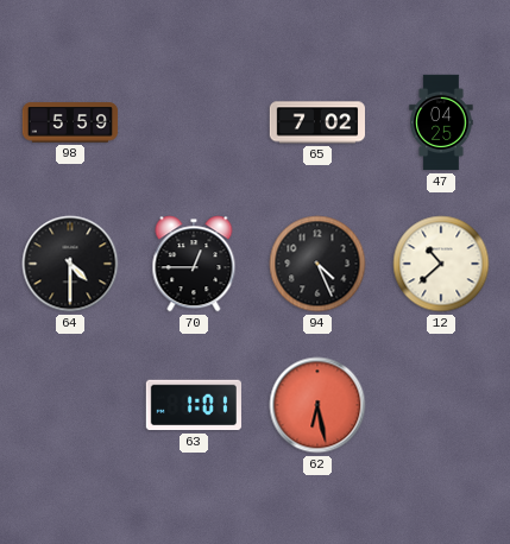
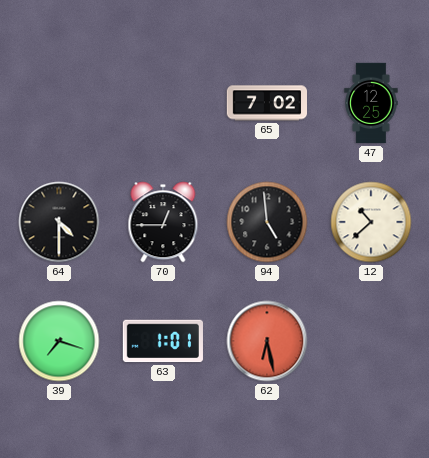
98: 5:59 -> none (70, 122)
47: 04:25 -> 12:25 (371, 103)
94: 4:26 -> 4:59 (267, 222)
39: none -> 7:18 (59, 341)
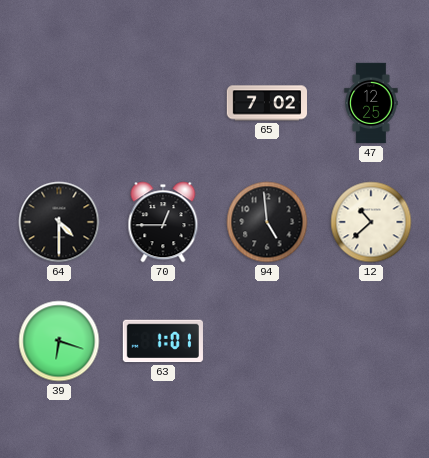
39: 7:18 -> 6:18 (59, 341)
62: 6:28 -> none (267, 341)
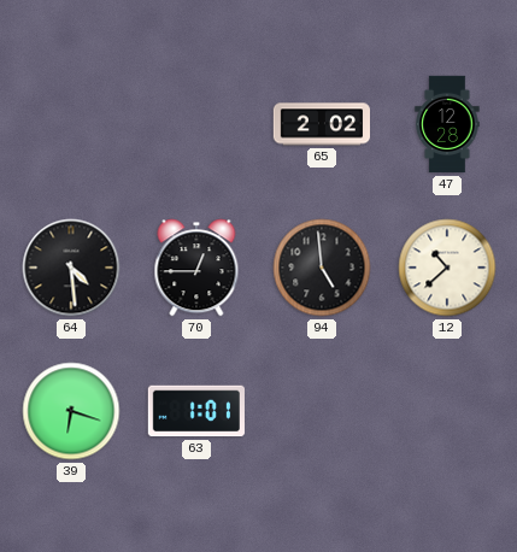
65: 7:02 -> 2:02 (321, 124)
47: 12:25 -> 12:28 (447, 124)
64: 4:30 -> 4:29 (71, 268)
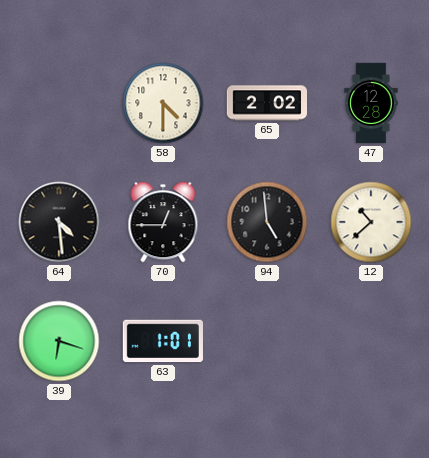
58: none -> 4:30 (163, 103)
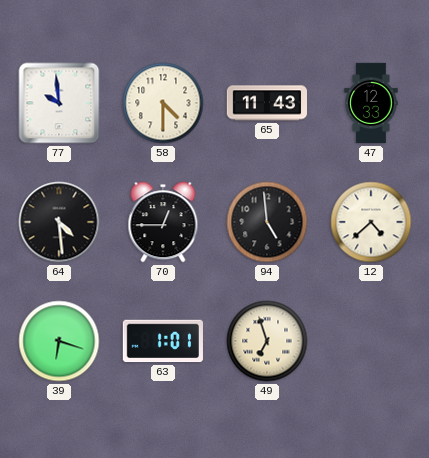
77: none -> 9:59 (59, 103)
65: 2:02 -> 11:43 (266, 103)
47: 12:28 -> 12:33 (371, 103)
12: 10:38 -> 4:38 (371, 222)
49: none -> 6:57 (267, 341)
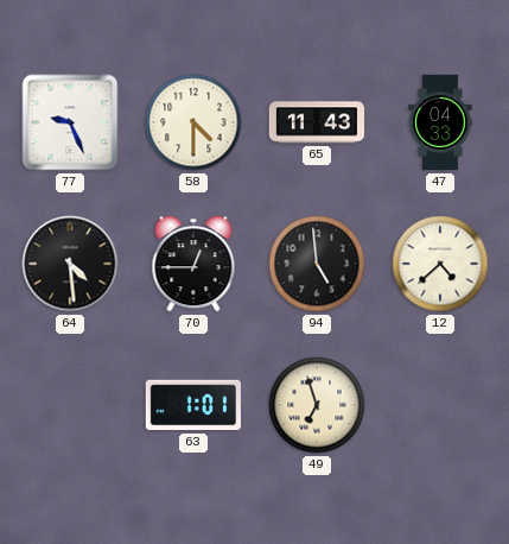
77: 9:59 -> 9:26 (70, 122)
47: 12:33 -> 04:33 (440, 122)
39: 6:18 -> none (59, 341)
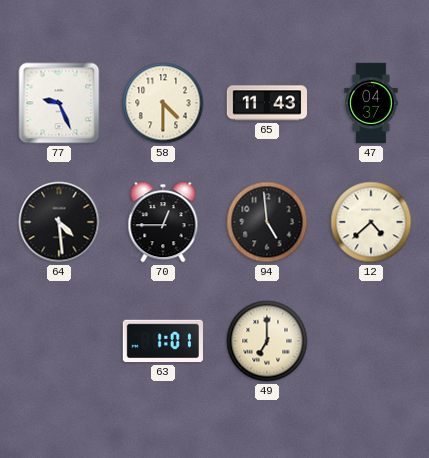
47: 04:33 -> 04:37 (371, 103)
49: 6:57 -> 7:00 (267, 341)
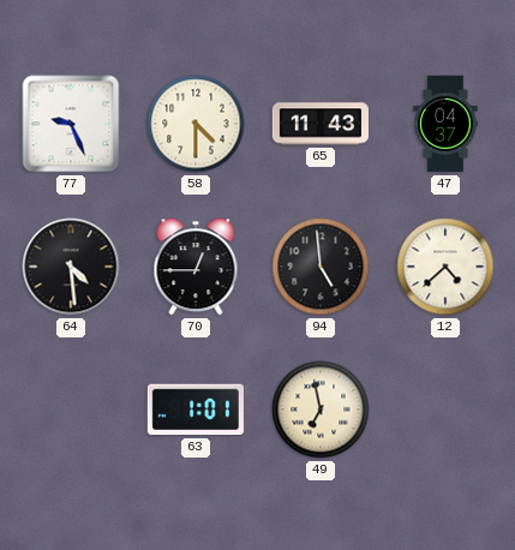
49: 7:00 -> 6:58 (321, 409)
